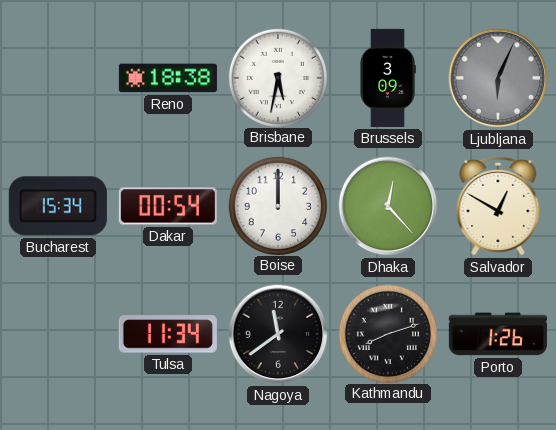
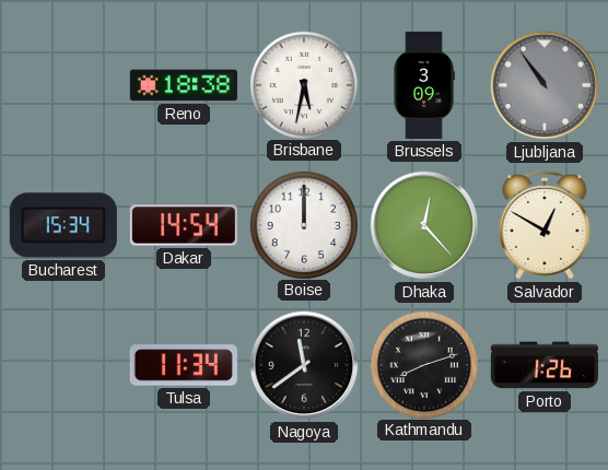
Ljubljana: 6:04 -> 10:54 (545, 85)
Dakar: 00:54 -> 14:54 (184, 225)
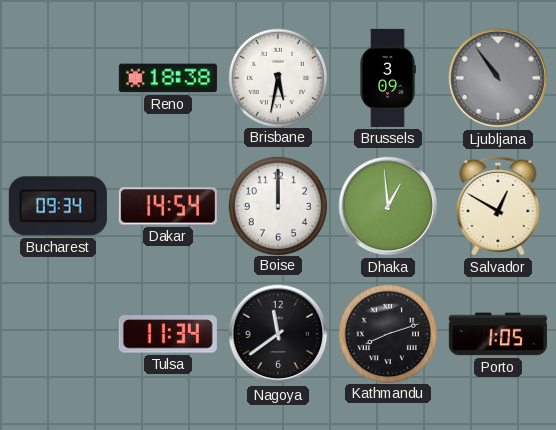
Bucharest: 15:34 -> 09:34 (58, 206)
Dhaka: 12:23 -> 12:59 (388, 206)
Porto: 1:26 -> 1:05 (498, 334)
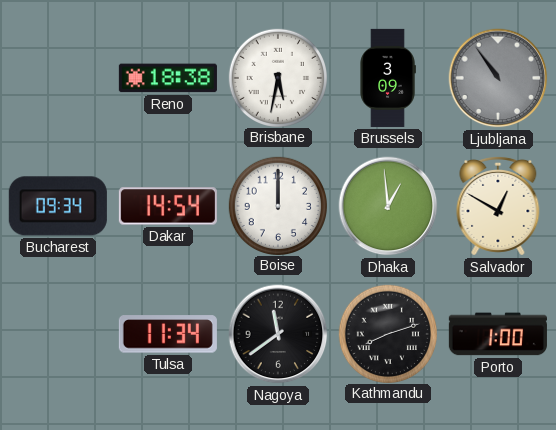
Porto: 1:05 -> 1:00 (498, 334)
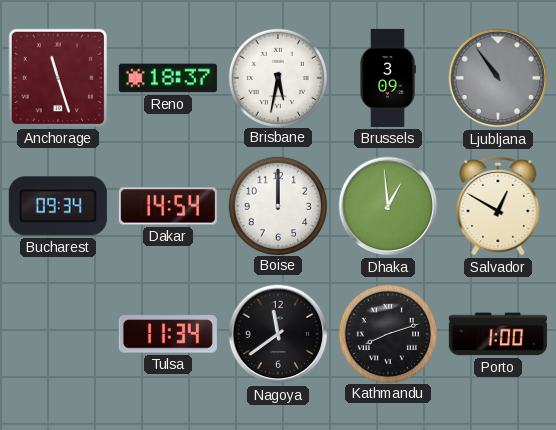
Anchorage: none -> 11:27 (58, 78)
Reno: 18:38 -> 18:37 (168, 78)
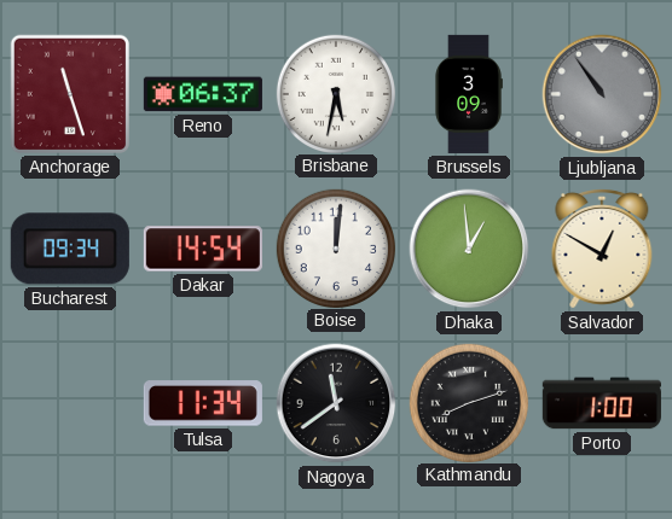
Reno: 18:37 -> 06:37 (203, 94)
Boise: 12:00 -> 12:01 (335, 247)
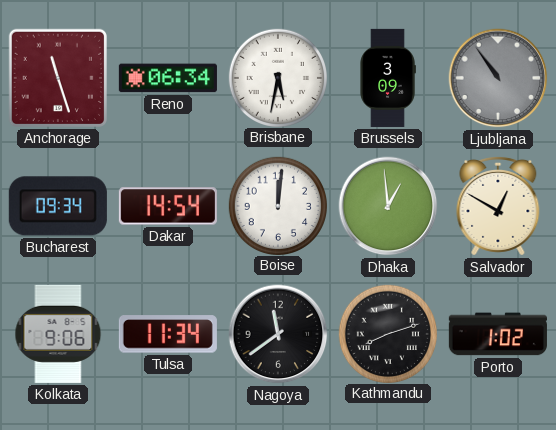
Reno: 06:37 -> 06:34 (168, 78)
Kolkata: none -> 9:06 (58, 334)
Porto: 1:00 -> 1:02 (498, 334)
